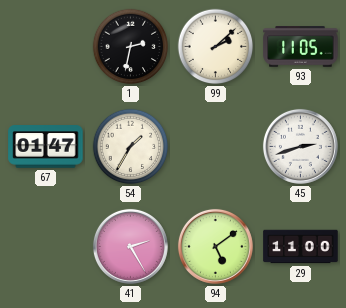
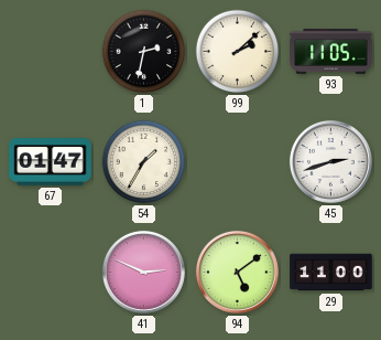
41: 2:25 -> 2:49 (143, 272)
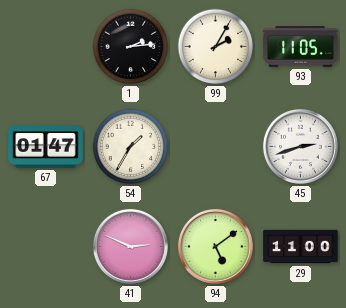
1: 2:32 -> 2:14 (131, 47)
99: 2:08 -> 2:05 (216, 47)
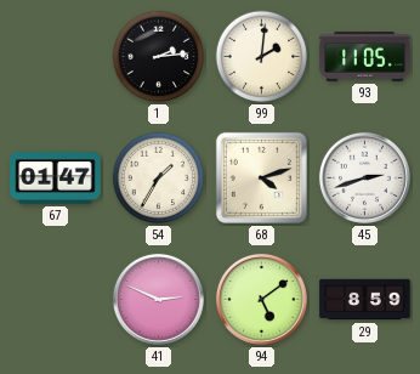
99: 2:05 -> 2:01 (262, 57)
68: none -> 4:12 (261, 177)
29: 11:00 -> 8:59 (365, 300)
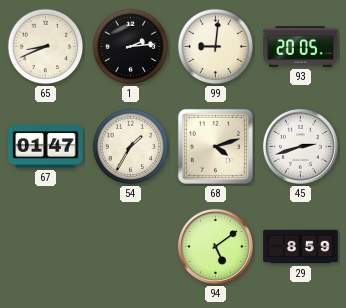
65: none -> 8:41 (46, 47)
99: 2:01 -> 9:01 (216, 47)
93: 11:05 -> 20:05 (301, 47)
41: 2:49 -> none (158, 299)
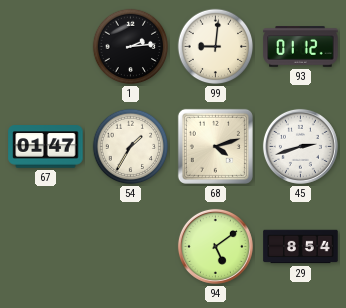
65: 8:41 -> none (46, 47)
93: 20:05 -> 01:12 (301, 47)
29: 8:59 -> 8:54 (301, 247)
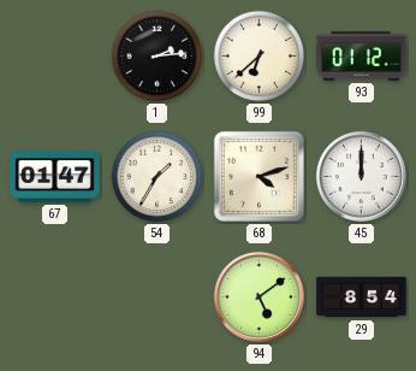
99: 9:01 -> 6:38 (260, 57)
45: 2:42 -> 12:00 (361, 176)
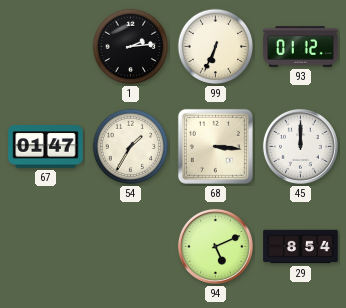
99: 6:38 -> 6:34 (216, 47)
68: 4:12 -> 3:16 (215, 146)
94: 5:09 -> 5:11 (215, 246)
